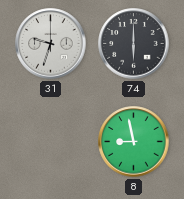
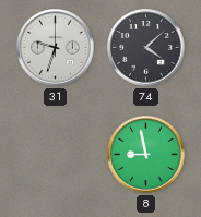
74: 6:00 -> 4:08 (146, 48)
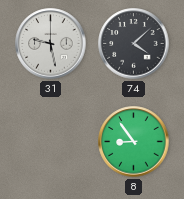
31: 9:33 -> 9:28 (51, 44)
8: 8:58 -> 8:54 (134, 142)
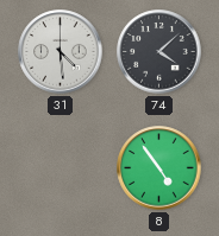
31: 9:28 -> 4:29 (61, 52)
8: 8:54 -> 4:54 (159, 168)
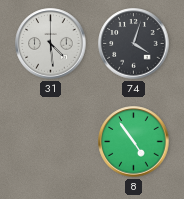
74: 4:08 -> 4:03 (134, 44)
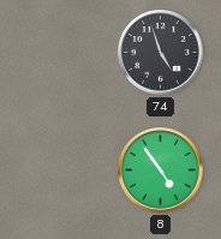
31: 4:29 -> none (51, 44)
74: 4:03 -> 4:57 (161, 53)
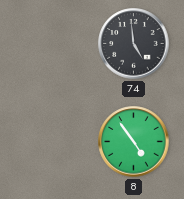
74: 4:57 -> 4:59 (134, 44)
